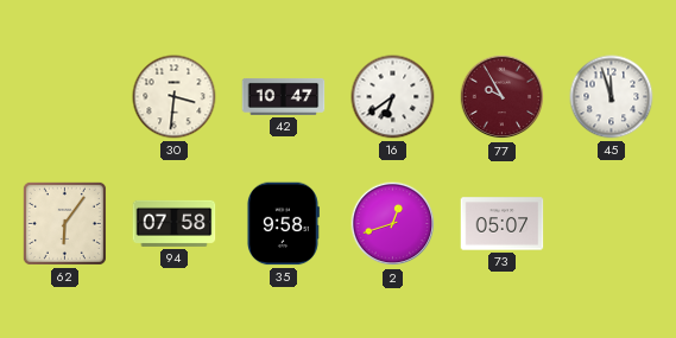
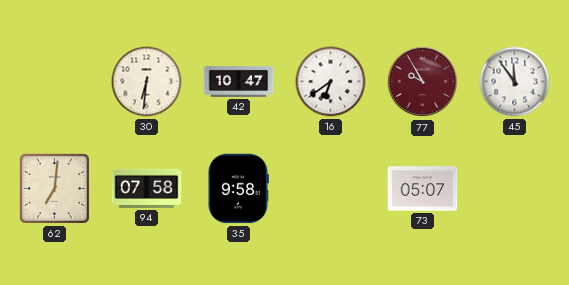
30: 3:31 -> 6:31 (147, 82)
45: 11:57 -> 11:54 (515, 82)
62: 6:06 -> 7:01 (54, 188)
2: 12:42 -> none (393, 224)
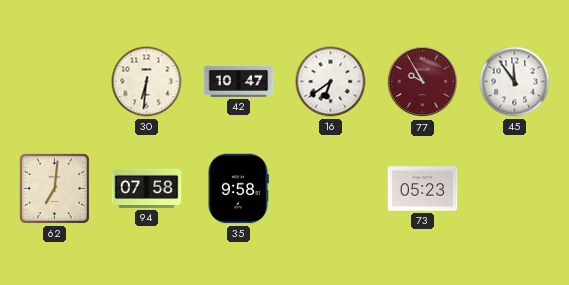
73: 05:07 -> 05:23 (423, 189)
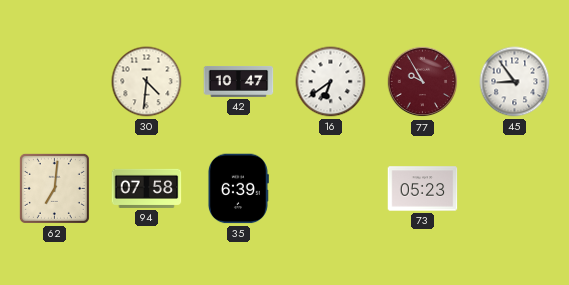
30: 6:31 -> 4:31 (147, 82)
45: 11:54 -> 8:54 (515, 82)
35: 9:58 -> 6:39 (239, 189)
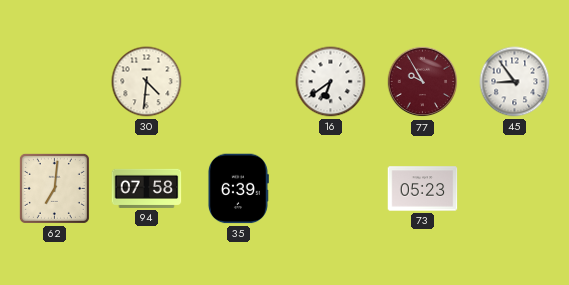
42: 10:47 -> none (239, 81)
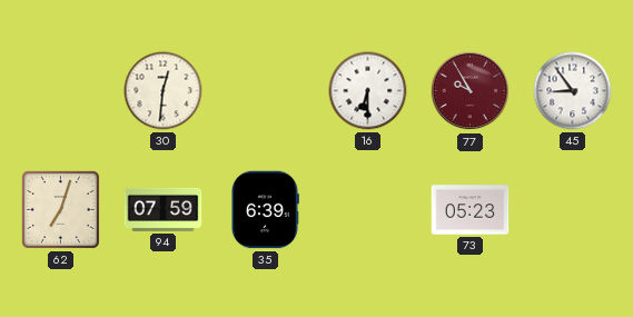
30: 4:31 -> 12:31 (164, 91)
16: 6:39 -> 6:30 (368, 91)
62: 7:01 -> 7:03 (60, 209)
94: 07:58 -> 07:59 (164, 209)
